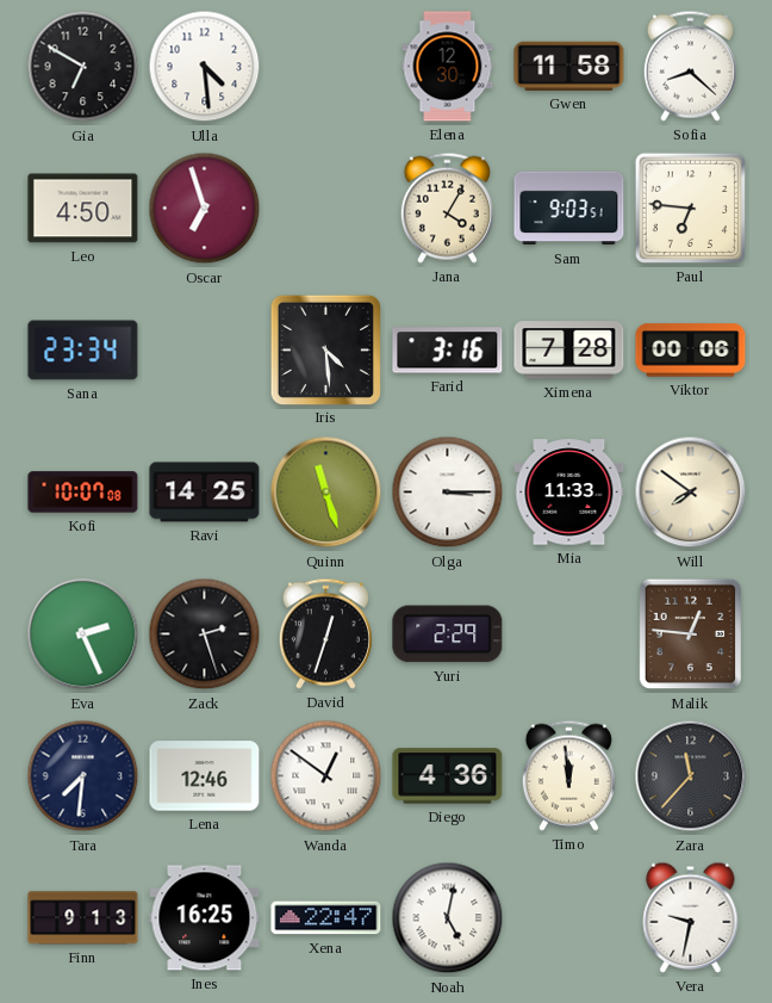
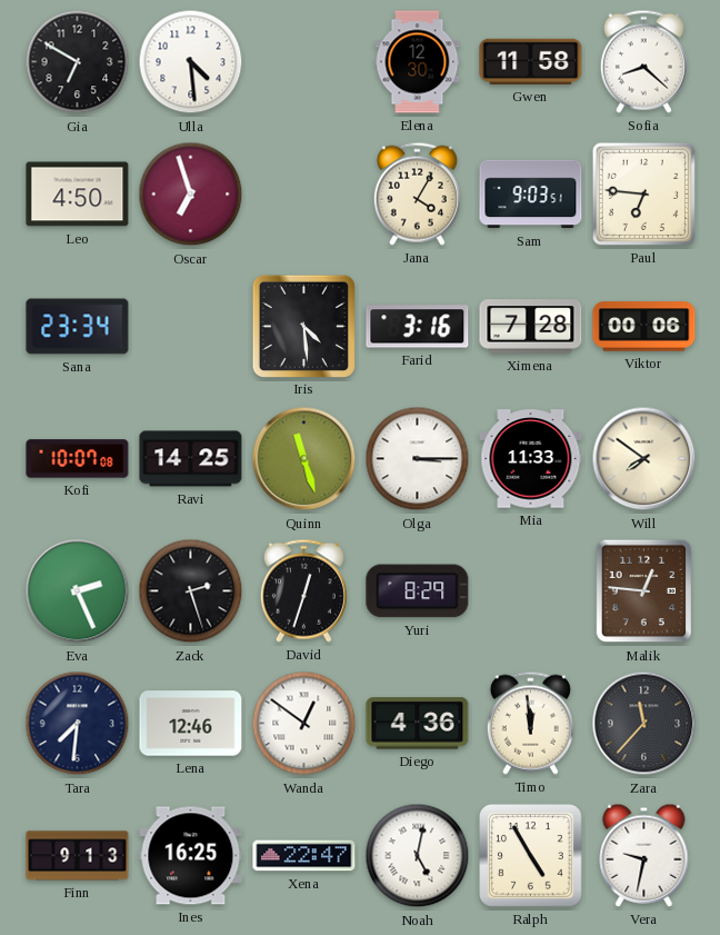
Yuri: 2:29 -> 8:29 (418, 591)
Ralph: none -> 4:55 (531, 856)
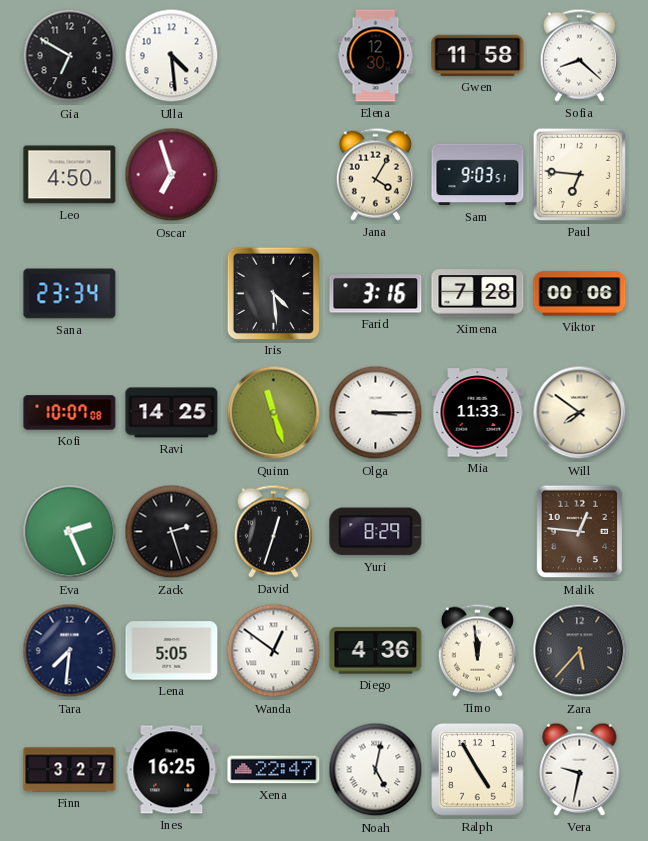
Lena: 12:46 -> 5:05 (172, 651)
Zara: 11:37 -> 5:37 (580, 651)
Finn: 9:13 -> 3:27 (70, 770)
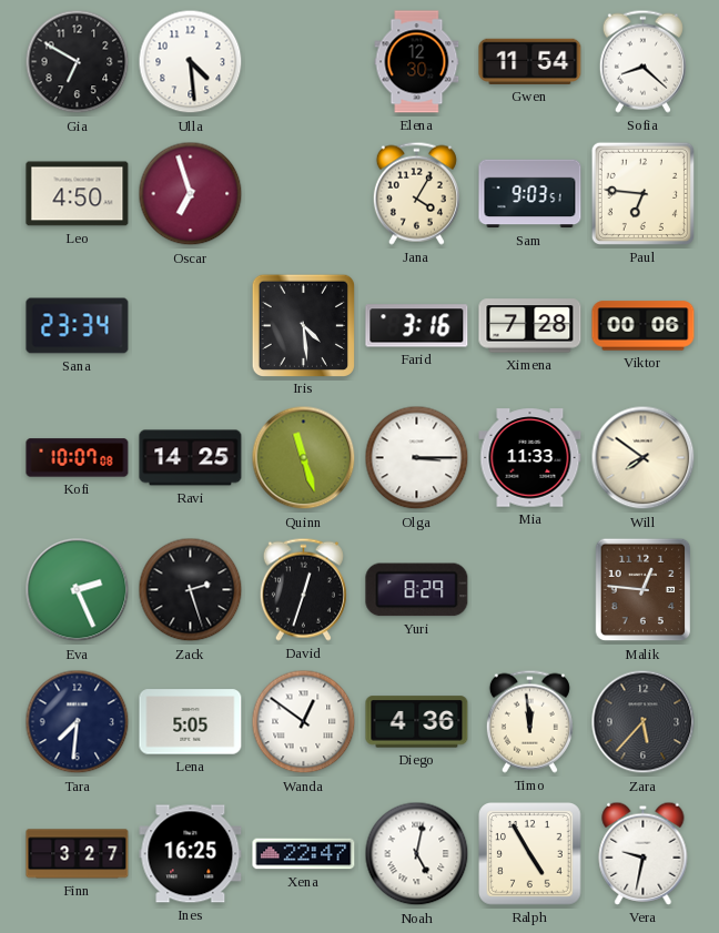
Gwen: 11:58 -> 11:54 (530, 61)
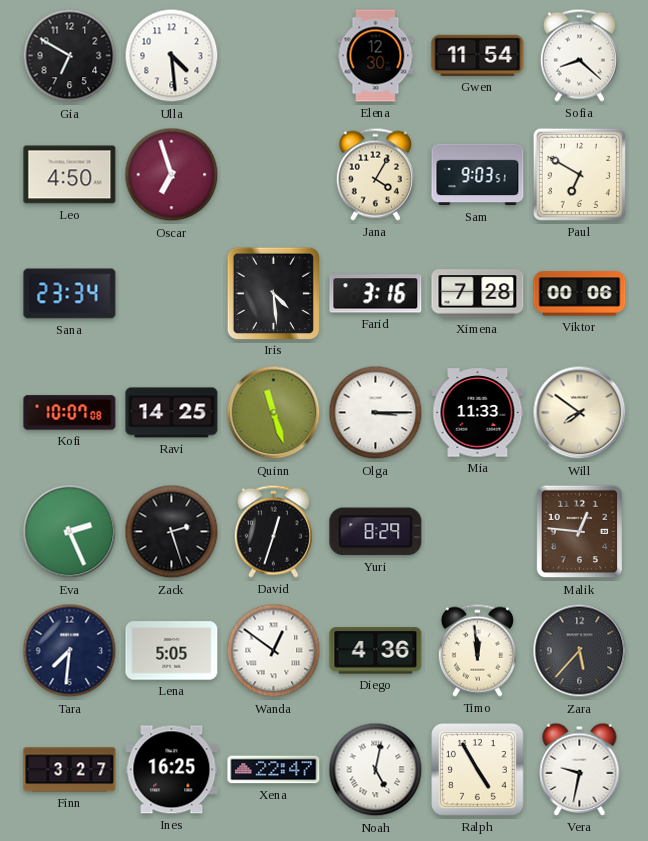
Paul: 6:46 -> 6:50 (579, 174)
